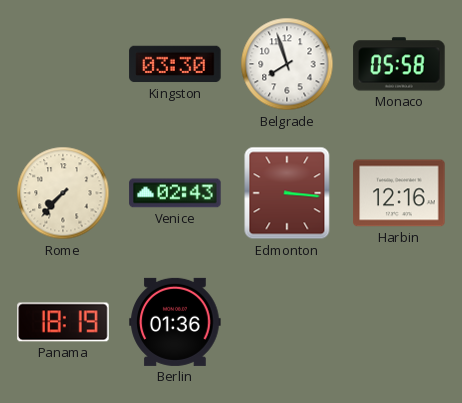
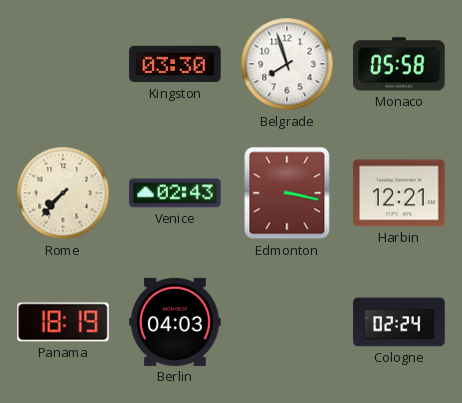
Edmonton: 3:16 -> 3:17 (287, 193)
Harbin: 12:16 -> 12:21 (399, 193)
Berlin: 01:36 -> 04:03 (175, 322)
Cologne: none -> 02:24 (399, 322)
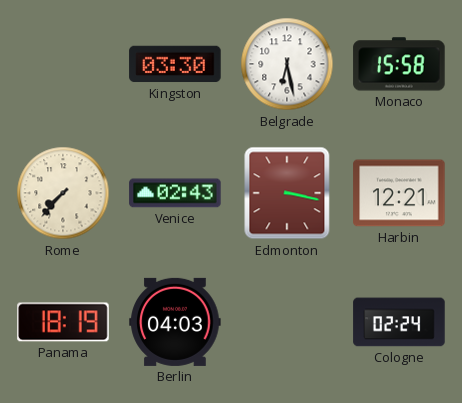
Belgrade: 7:57 -> 6:28 (287, 64)
Monaco: 05:58 -> 15:58 (399, 64)
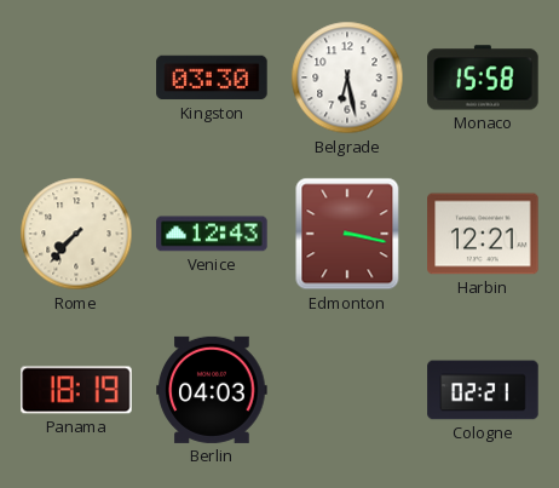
Venice: 02:43 -> 12:43 (212, 234)
Cologne: 02:24 -> 02:21 (483, 390)
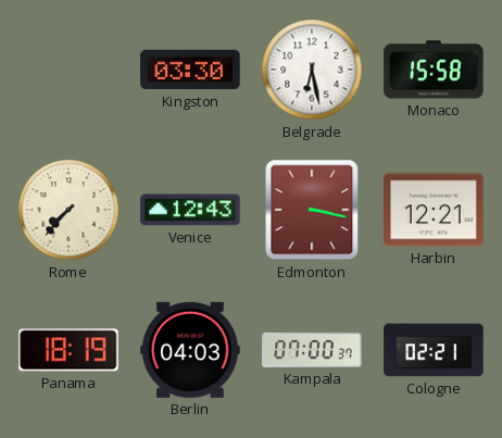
Kampala: none -> 07:00 (312, 350)
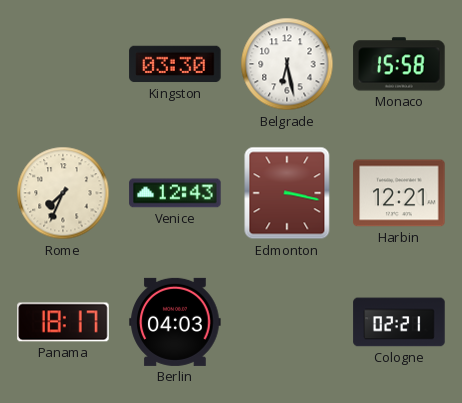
Rome: 7:37 -> 7:34 (63, 193)
Panama: 18:19 -> 18:17 (63, 322)
Kampala: 07:00 -> none (312, 350)
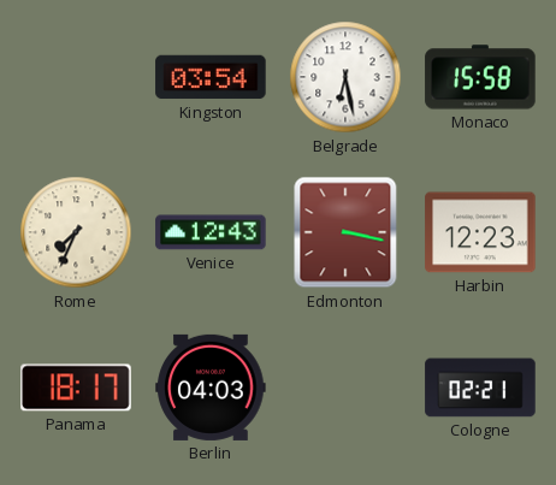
Kingston: 03:30 -> 03:54 (211, 77)
Harbin: 12:21 -> 12:23 (480, 232)
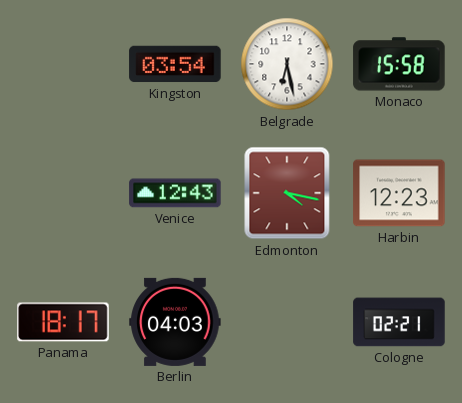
Rome: 7:34 -> none (76, 232)
Edmonton: 3:17 -> 4:17 (287, 193)
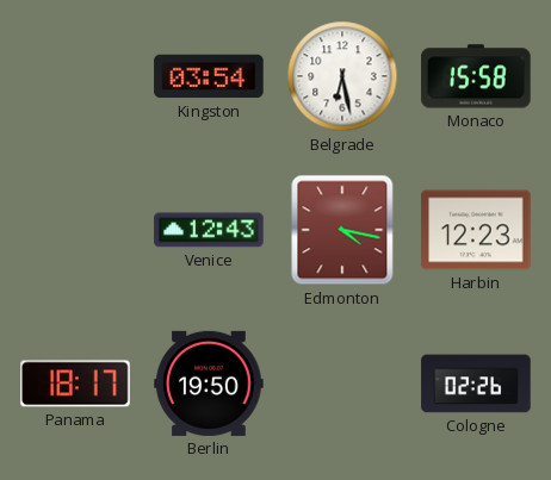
Berlin: 04:03 -> 19:50 (209, 384)
Cologne: 02:21 -> 02:26 (476, 384)
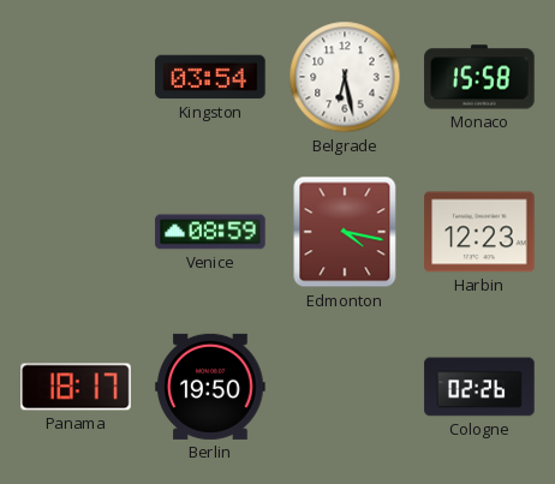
Venice: 12:43 -> 08:59 (210, 232)
